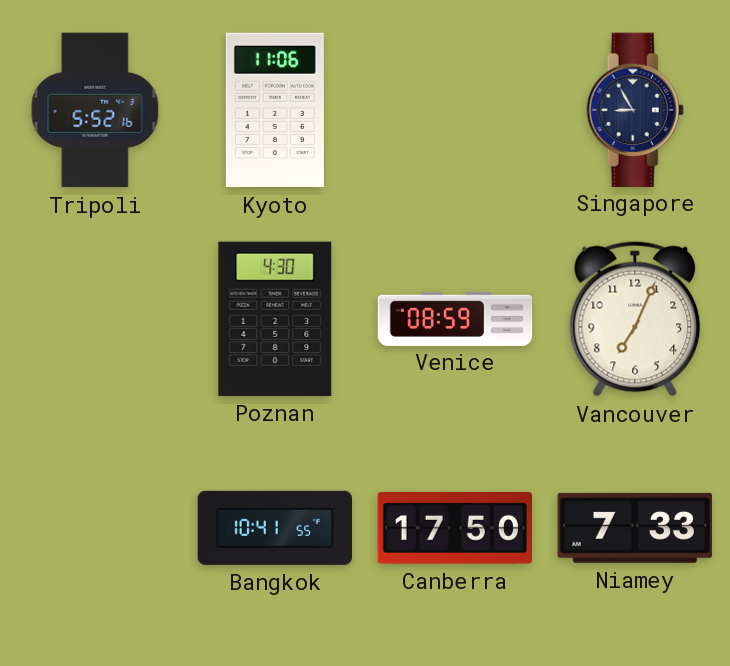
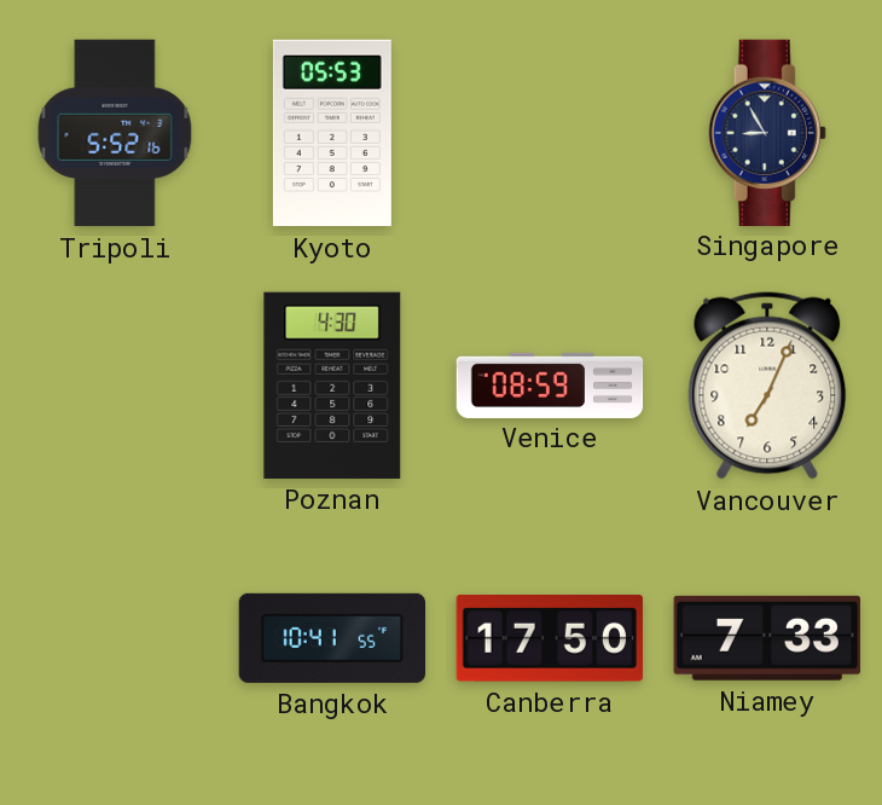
Kyoto: 11:06 -> 05:53 (332, 133)
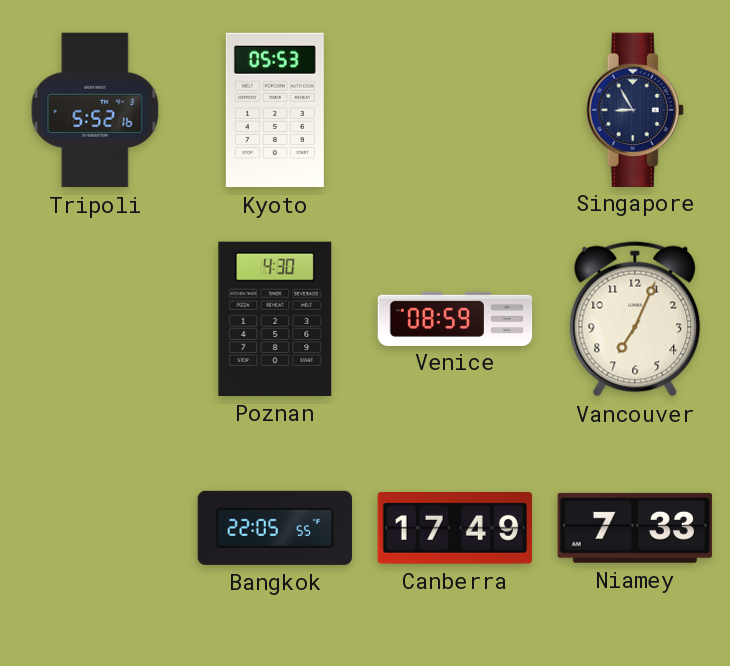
Bangkok: 10:41 -> 22:05 (274, 528)
Canberra: 17:50 -> 17:49 (455, 528)
